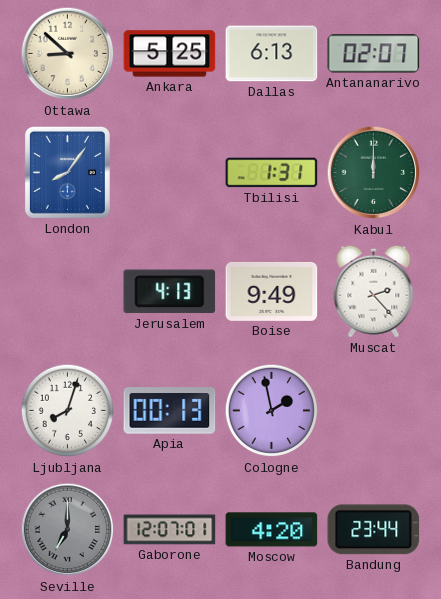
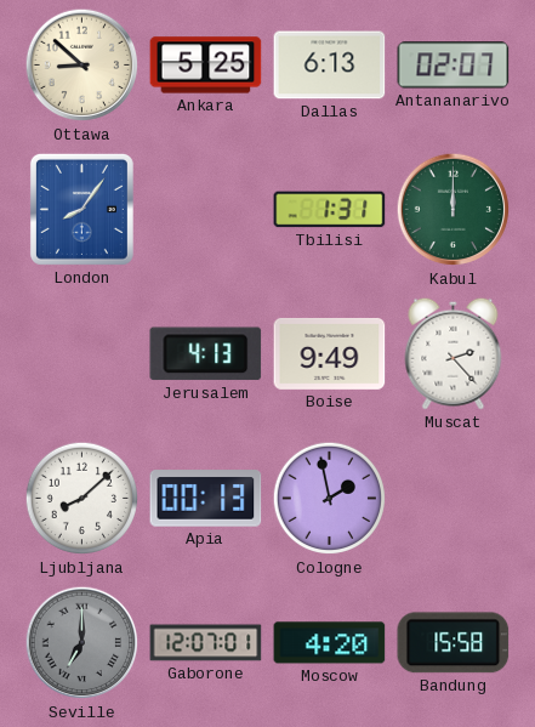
Ljubljana: 8:03 -> 8:08 (82, 499)
Bandung: 23:44 -> 15:58 (454, 643)
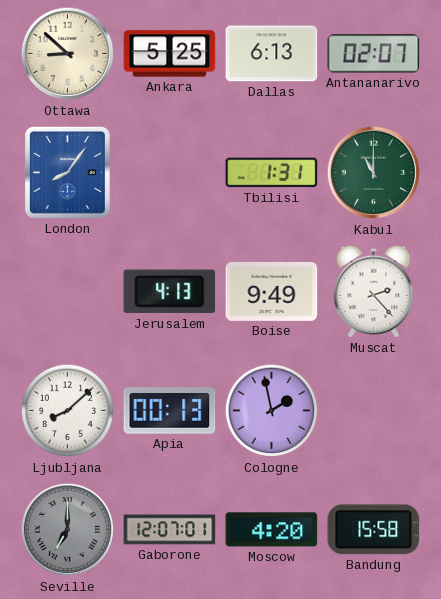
Kabul: 12:00 -> 11:00 (374, 173)
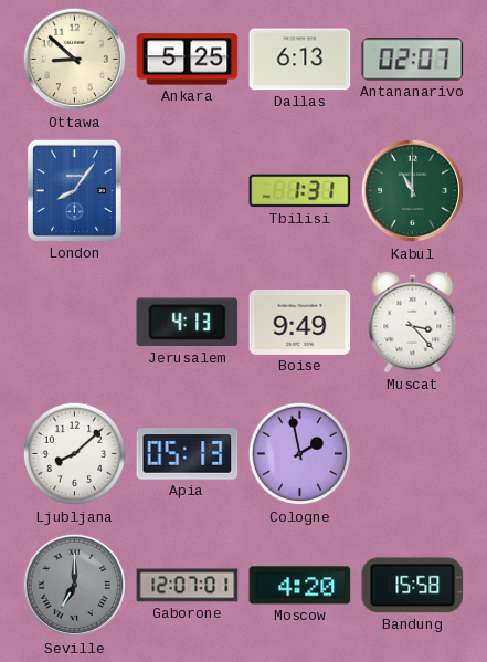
Muscat: 2:23 -> 3:23 (413, 322)
Apia: 00:13 -> 05:13 (188, 454)
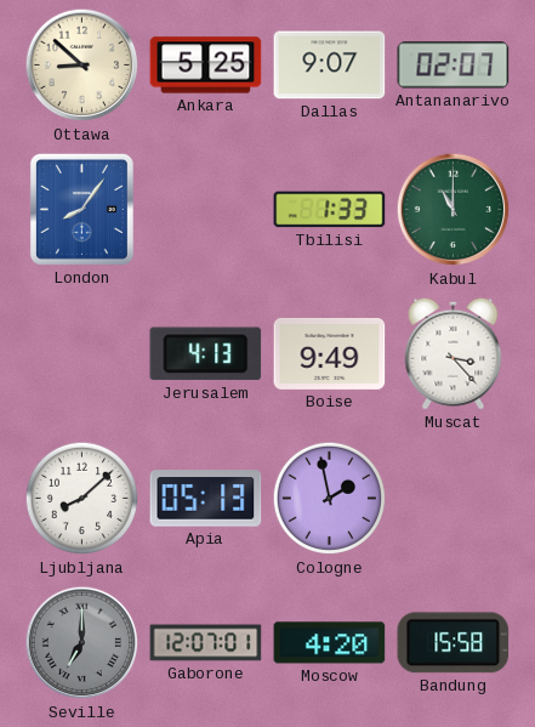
Dallas: 6:13 -> 9:07 (330, 66)
Tbilisi: 1:31 -> 1:33 (330, 210)
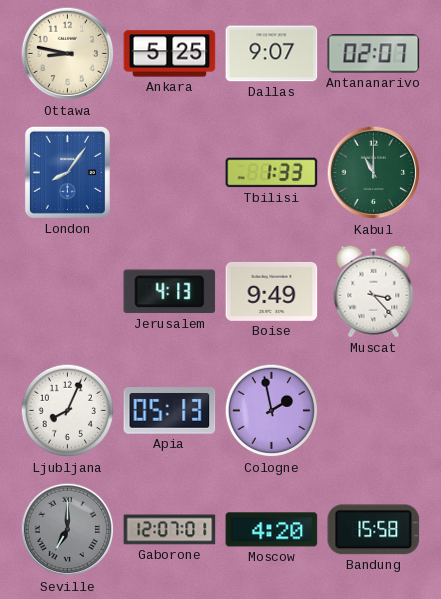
Ottawa: 8:52 -> 8:47 (68, 54)
Ljubljana: 8:08 -> 8:04 (68, 411)
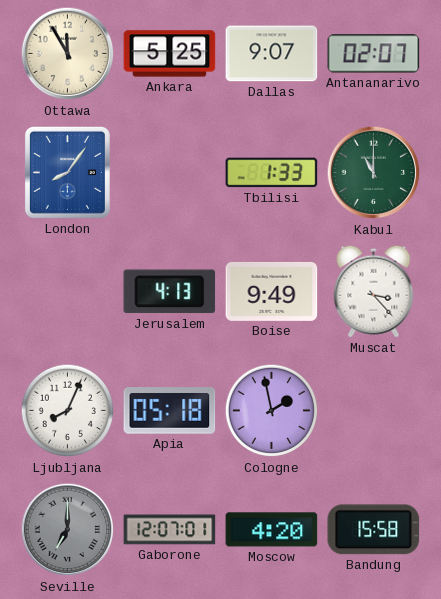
Ottawa: 8:47 -> 11:55 (68, 54)
Apia: 05:13 -> 05:18 (170, 411)
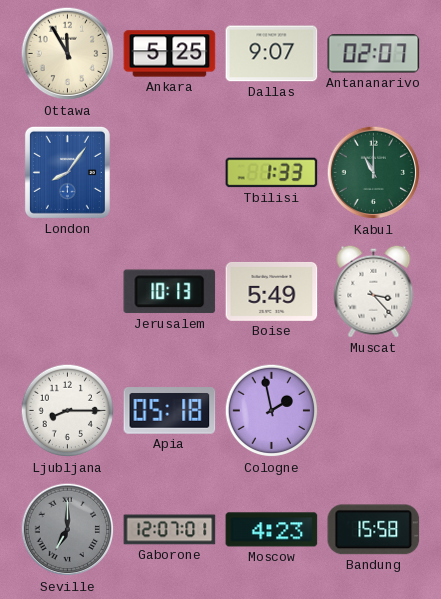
Jerusalem: 4:13 -> 10:13 (170, 292)
Boise: 9:49 -> 5:49 (272, 291)
Ljubljana: 8:04 -> 8:15 (68, 411)
Moscow: 4:20 -> 4:23 (272, 530)
